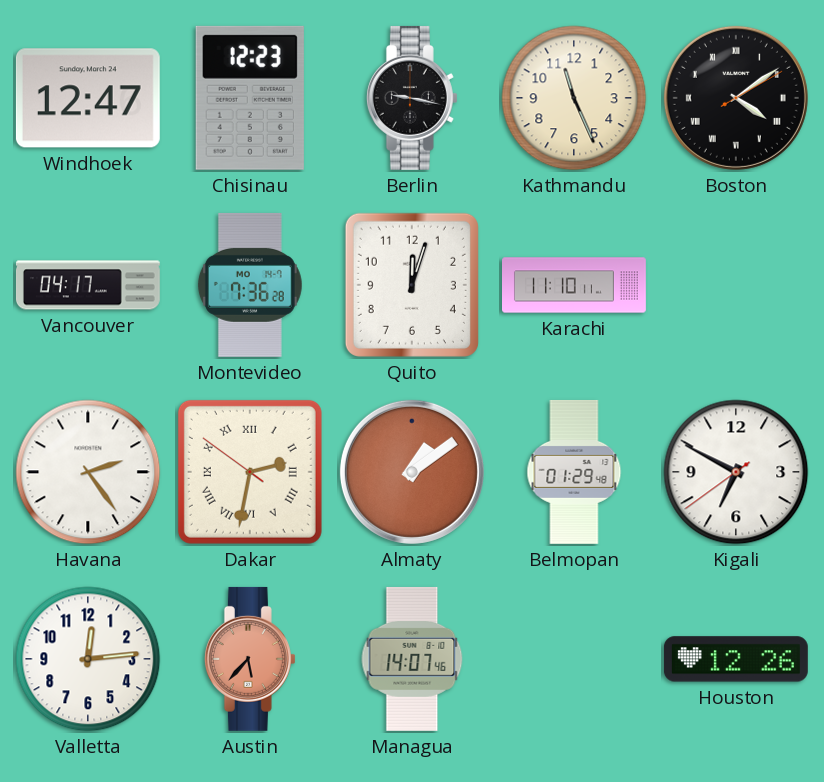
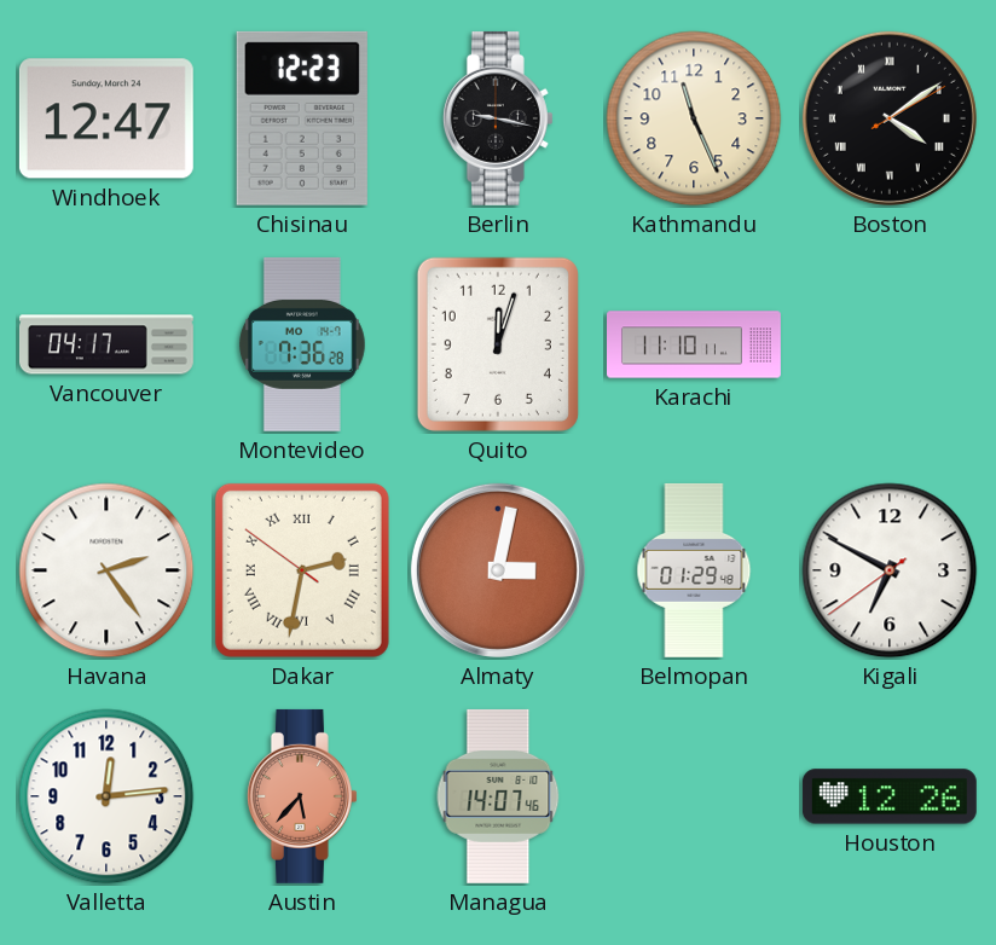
Almaty: 1:09 -> 3:02 (498, 570)
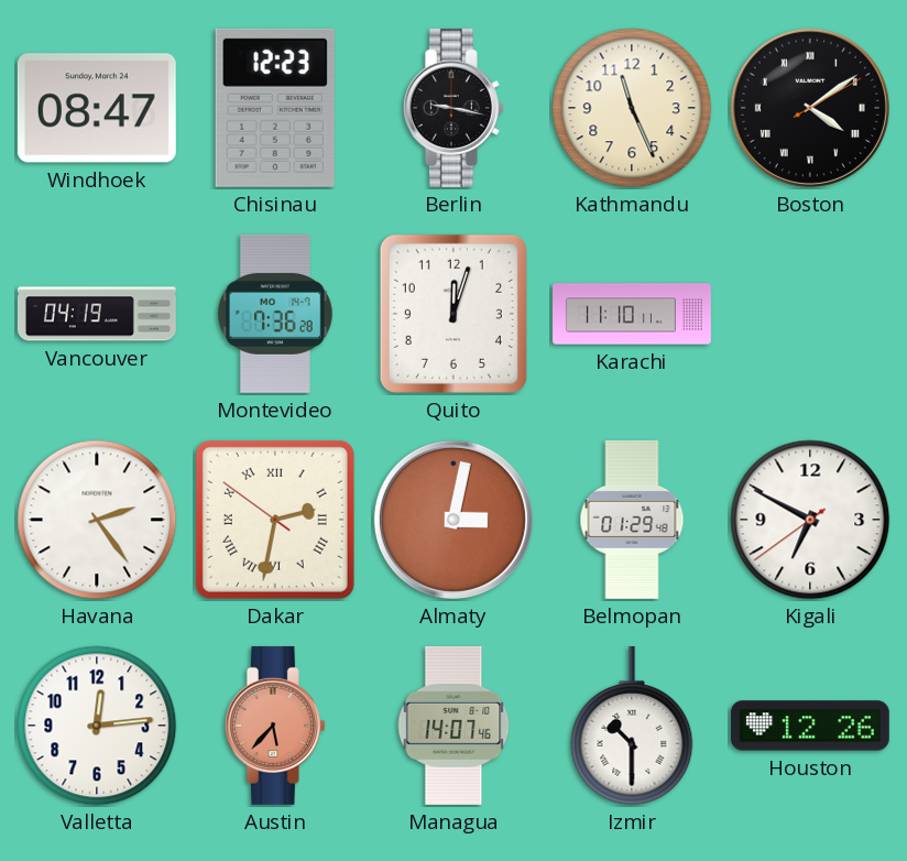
Windhoek: 12:47 -> 08:47 (97, 108)
Vancouver: 04:17 -> 04:19 (97, 314)
Izmir: none -> 10:30 (632, 726)
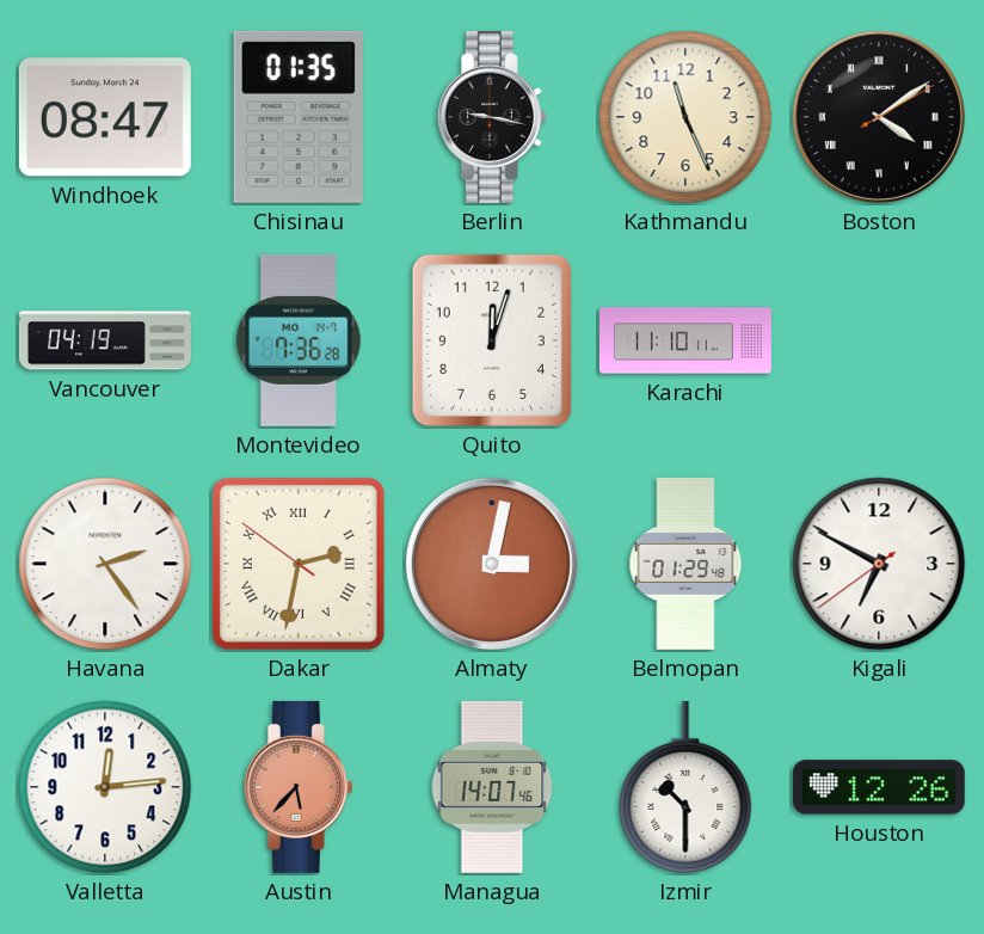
Chisinau: 12:23 -> 01:35 (299, 117)
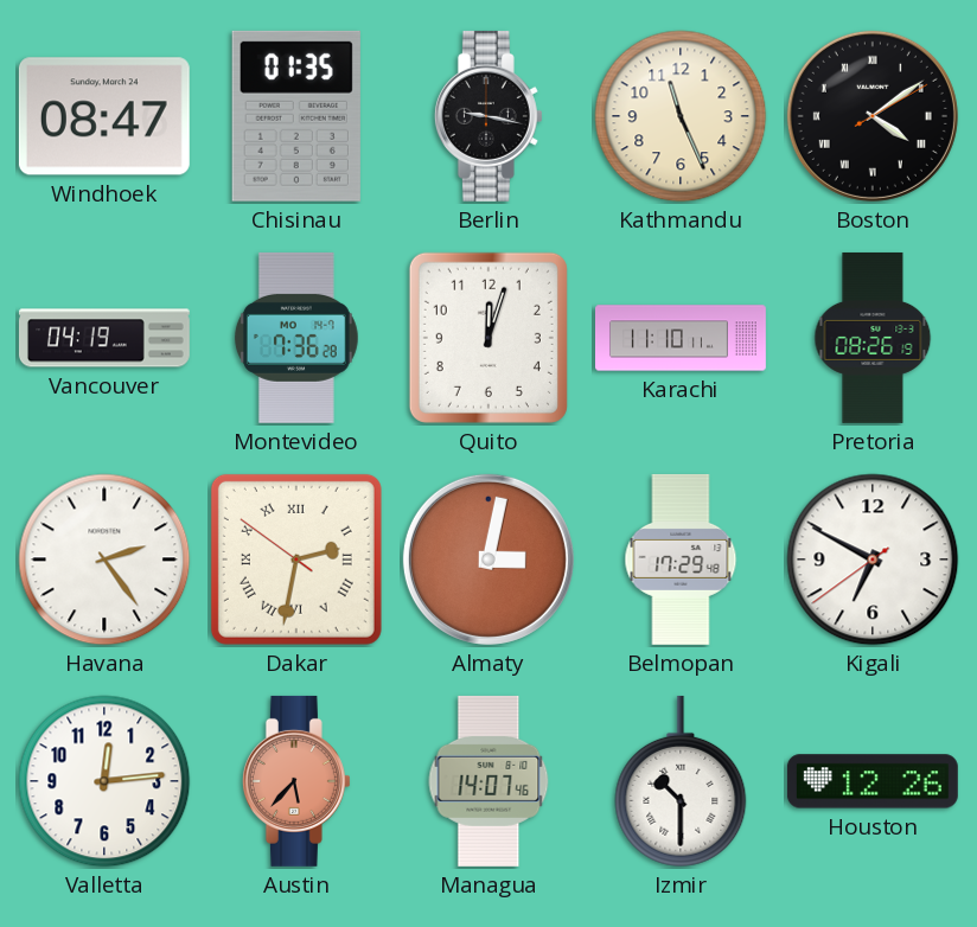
Pretoria: none -> 08:26 (873, 338)
Belmopan: 01:29 -> 17:29 (681, 560)
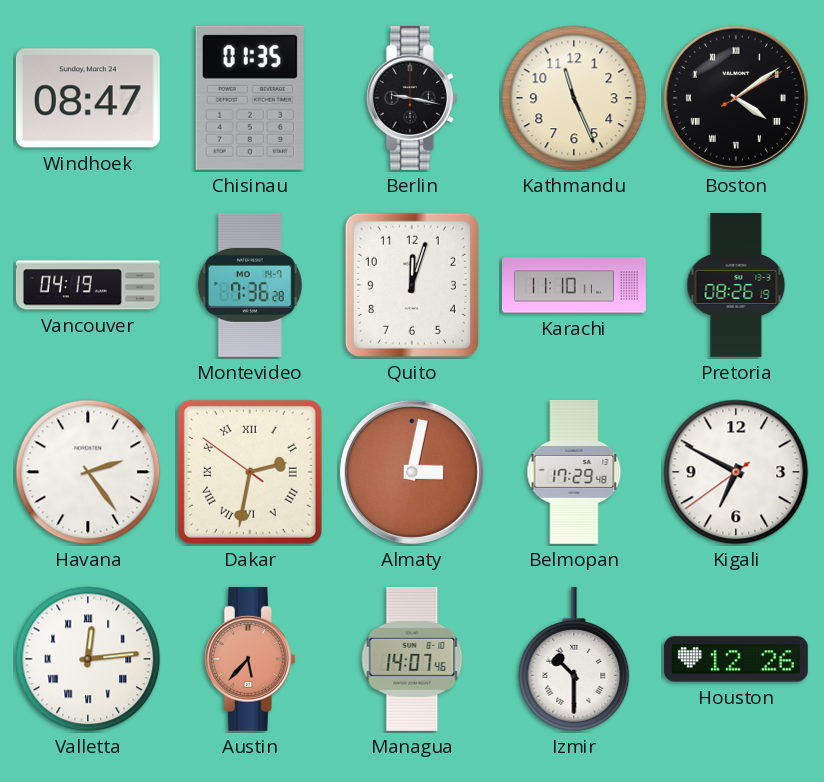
Valletta numerals: Arabic -> Roman (88, 659)
